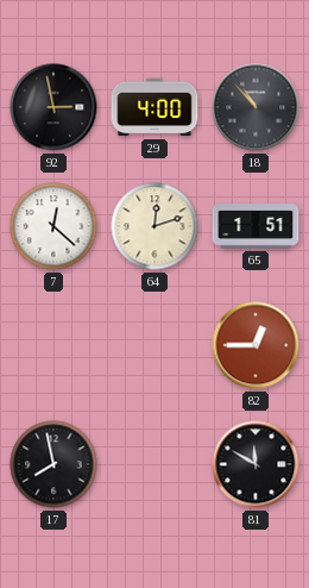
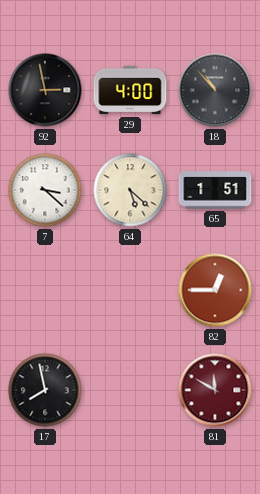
7: 12:22 -> 3:22 (45, 190)
64: 12:12 -> 5:22 (130, 190)
81 dial: black -> burgundy (215, 390)
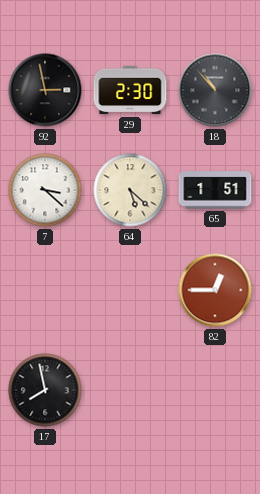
29: 4:00 -> 2:30 (130, 90)
81: 11:50 -> none (215, 390)
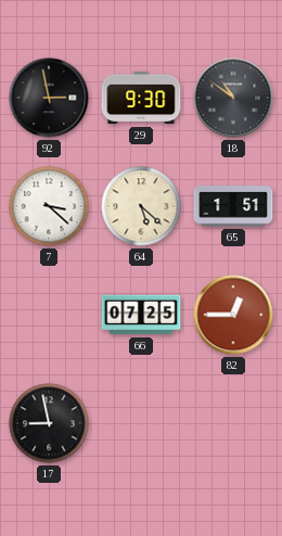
29: 2:30 -> 9:30 (141, 98)
18: 10:53 -> 10:51 (233, 98)
66: none -> 07:25 (141, 315)
17: 7:58 -> 8:58 (49, 423)
